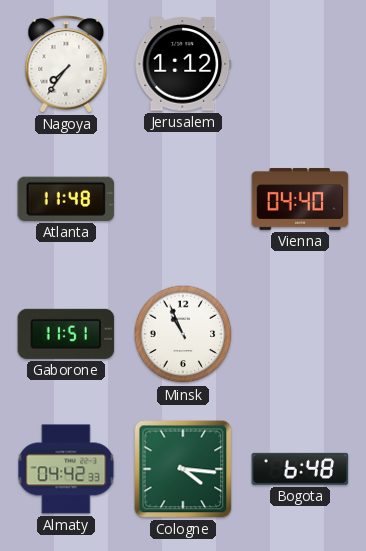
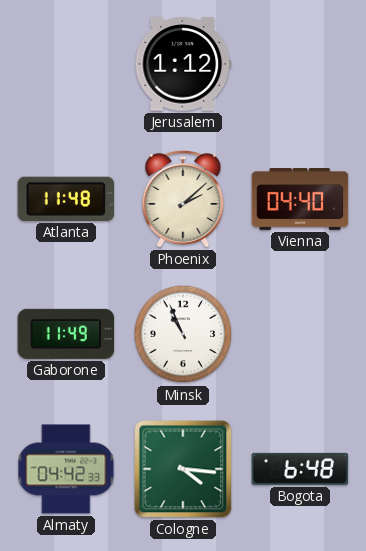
Nagoya: 7:36 -> none (66, 64)
Phoenix: none -> 2:08 (183, 199)
Gaborone: 11:51 -> 11:49 (66, 334)
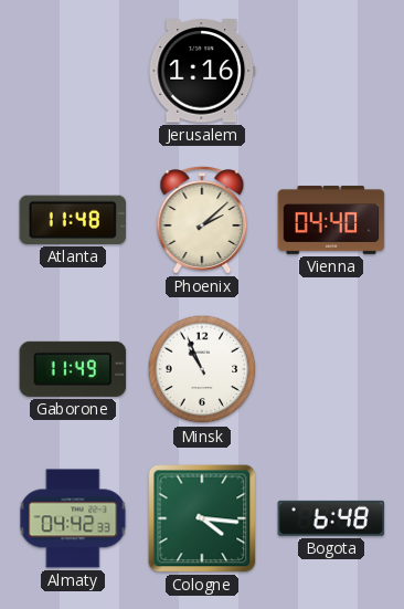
Jerusalem: 1:12 -> 1:16 (202, 71)
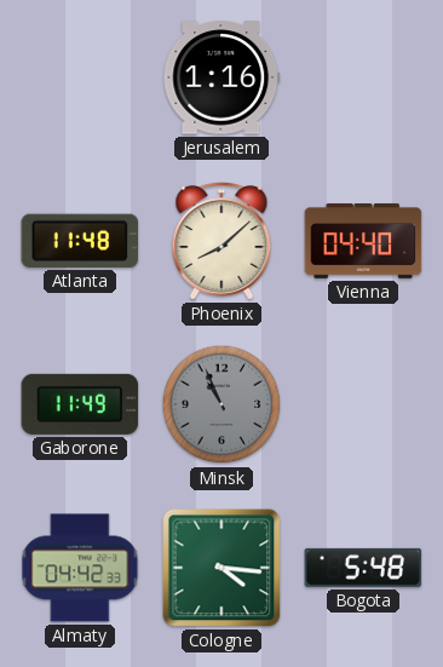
Phoenix: 2:08 -> 8:08 (221, 241)
Minsk dial: white -> grey (221, 404)
Bogota: 6:48 -> 5:48 (363, 568)
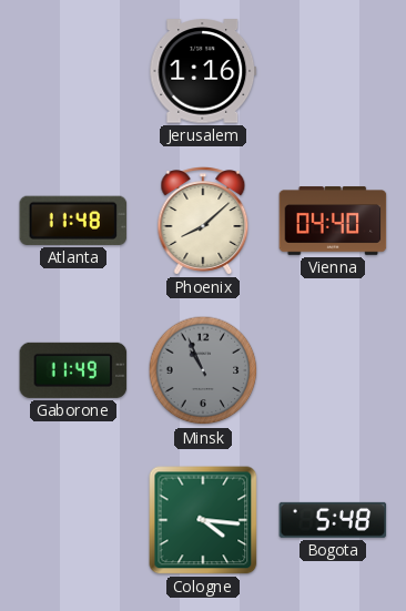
Almaty: 04:42 -> none (80, 568)
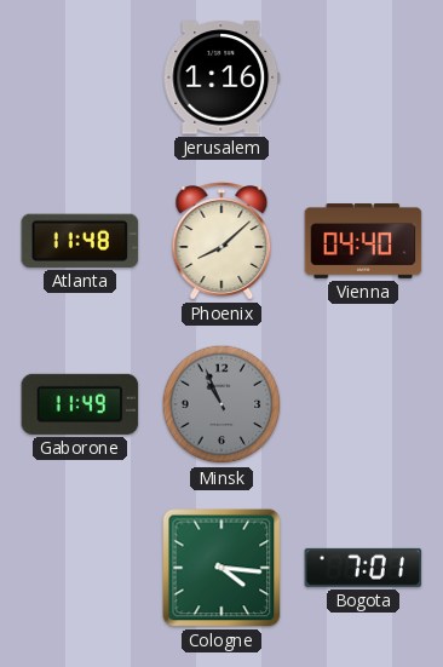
Bogota: 5:48 -> 7:01 (363, 568)
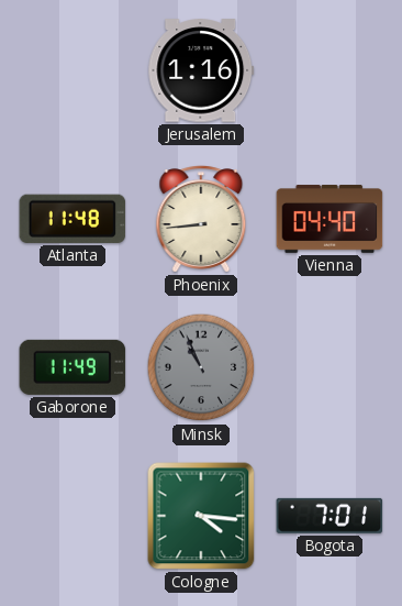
Phoenix: 8:08 -> 8:44 (201, 219)
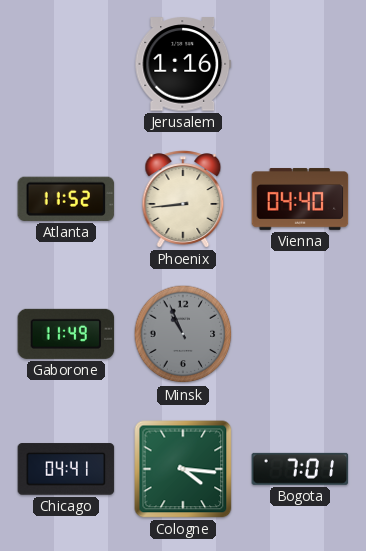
Atlanta: 11:48 -> 11:52 (66, 199)
Chicago: none -> 04:41 (66, 469)
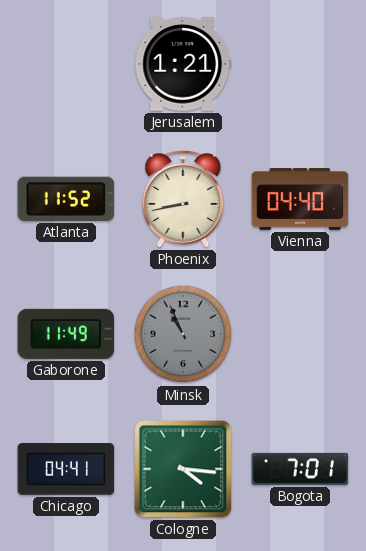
Jerusalem: 1:16 -> 1:21 (183, 64)
Phoenix: 8:44 -> 8:43 (183, 199)
